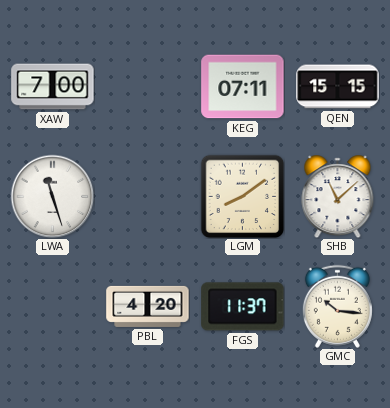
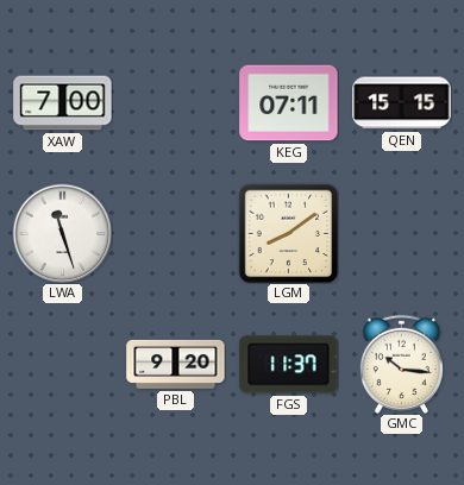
SHB: 11:08 -> none (338, 197)
PBL: 4:20 -> 9:20 (176, 364)
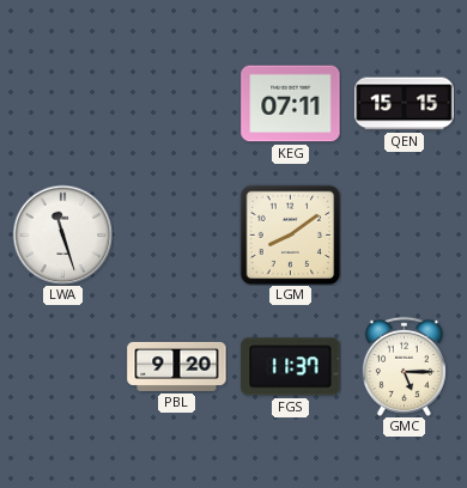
XAW: 7:00 -> none (63, 103)
GMC: 10:16 -> 5:15 (404, 366)
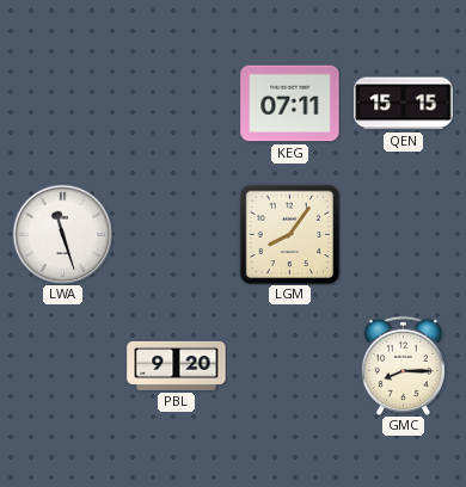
LGM: 8:09 -> 8:06 (289, 234)
FGS: 11:37 -> none (291, 367)
GMC: 5:15 -> 8:15 (403, 365)
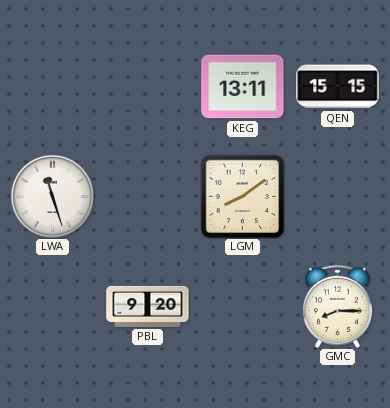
KEG: 07:11 -> 13:11 (243, 87)
LGM: 8:06 -> 8:09 (242, 196)
